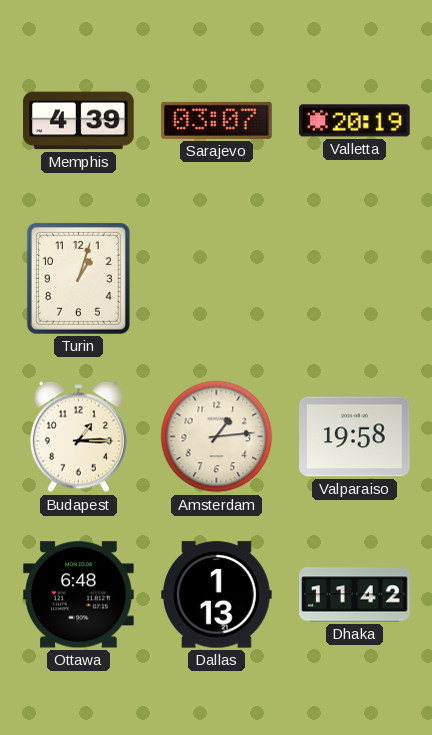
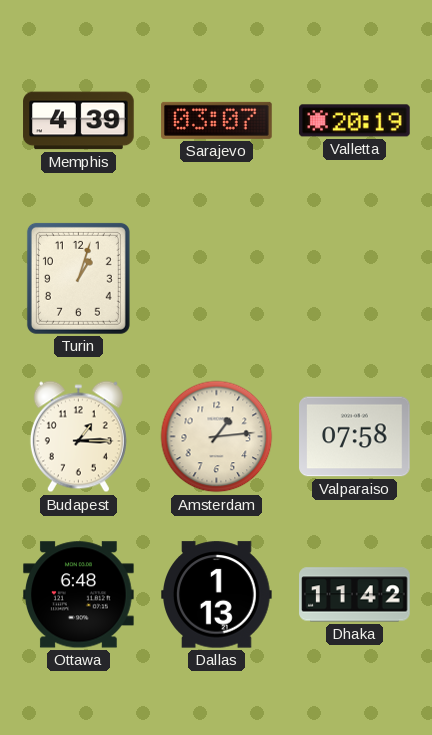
Valparaiso: 19:58 -> 07:58 (355, 437)
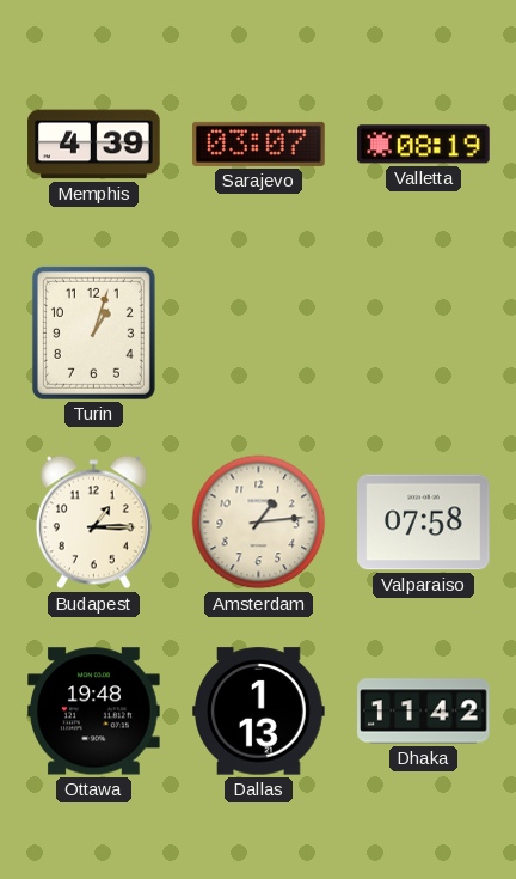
Valletta: 20:19 -> 08:19 (424, 145)
Ottawa: 6:48 -> 19:48 (94, 712)
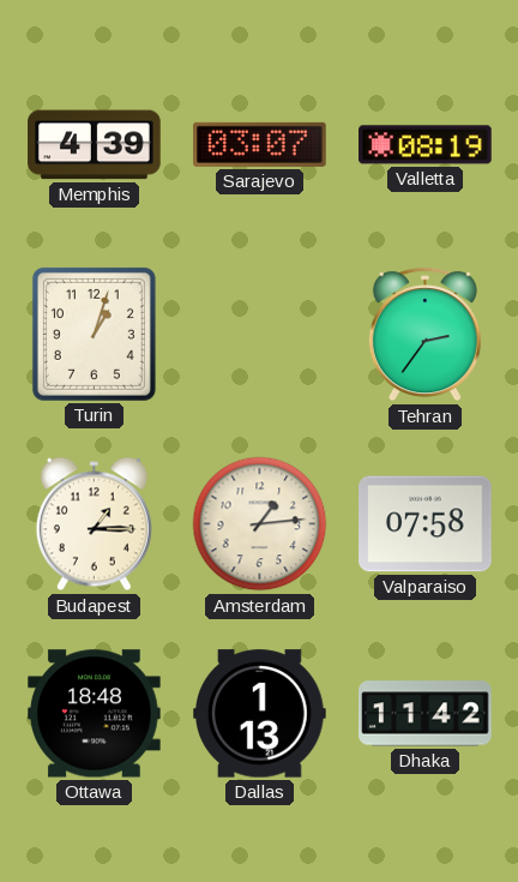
Tehran: none -> 2:36 (424, 335)
Ottawa: 19:48 -> 18:48 (95, 714)
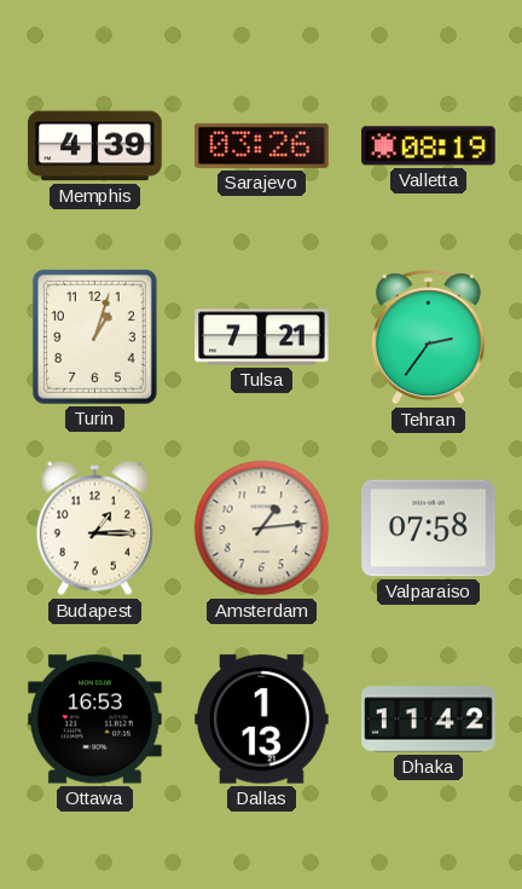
Sarajevo: 03:07 -> 03:26 (262, 145)
Tulsa: none -> 7:21 (262, 337)
Ottawa: 18:48 -> 16:53 (95, 720)
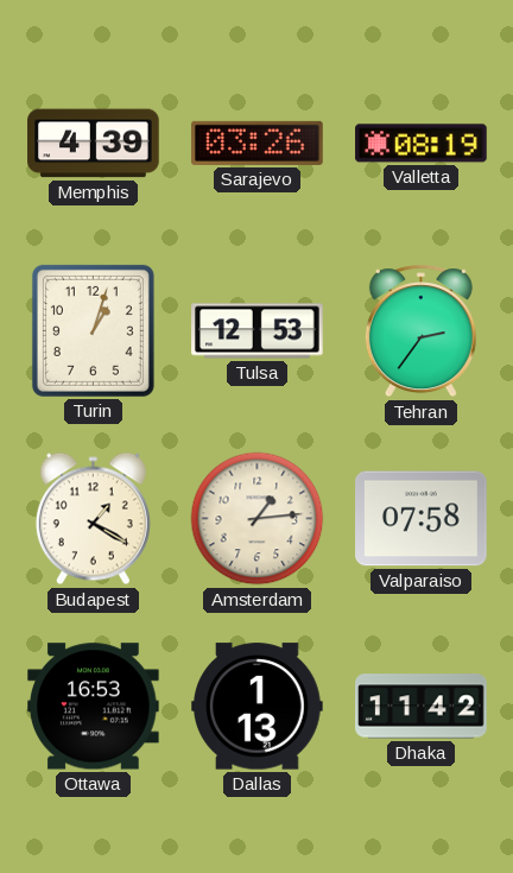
Tulsa: 7:21 -> 12:53 (258, 331)
Budapest: 1:15 -> 1:20 (93, 519)
